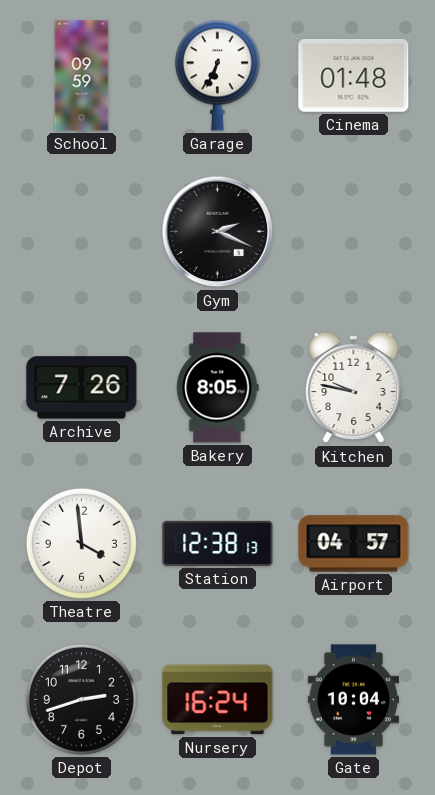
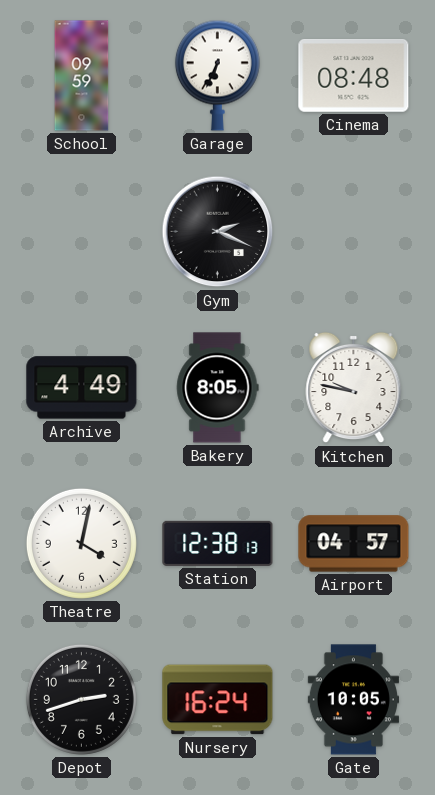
Cinema: 01:48 -> 08:48 (354, 76)
Archive: 7:26 -> 4:49 (82, 388)
Theatre: 3:59 -> 4:02 (81, 543)
Gate: 10:04 -> 10:05 (353, 700)
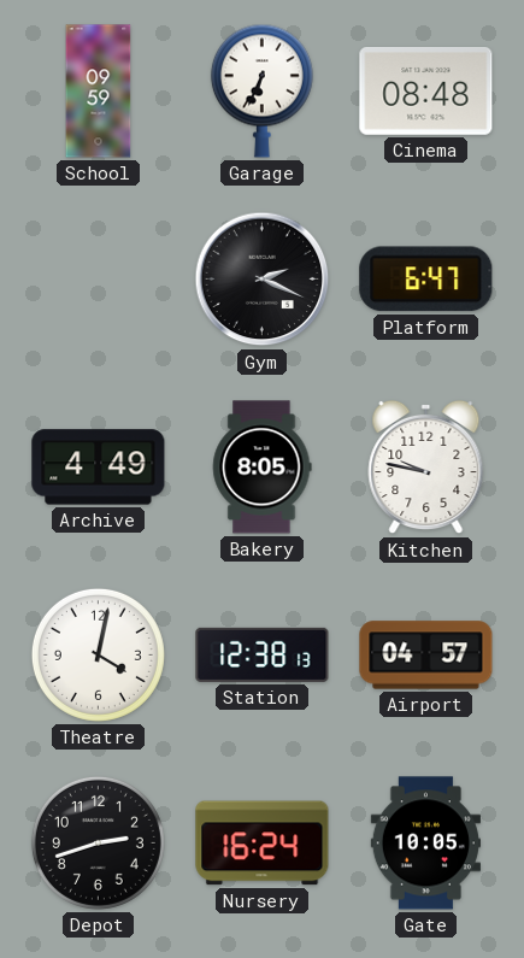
Platform: none -> 6:47 (426, 280)
